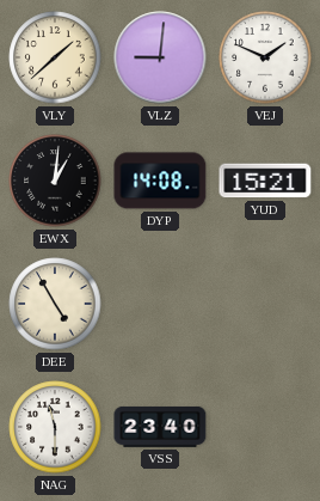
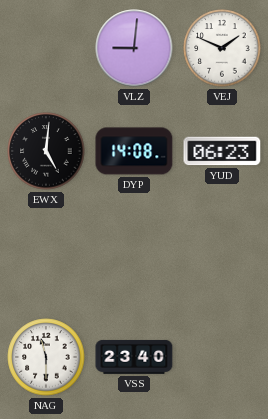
VLY: 1:38 -> none (55, 57)
EWX: 1:01 -> 5:01 (46, 151)
YUD: 15:21 -> 06:23 (222, 151)
DEE: 4:55 -> none (55, 304)
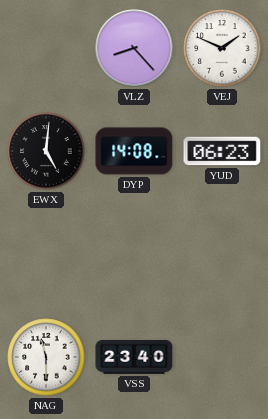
VLZ: 9:01 -> 8:23 (134, 48)
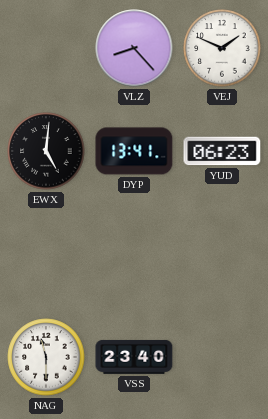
DYP: 14:08 -> 13:41 (134, 151)
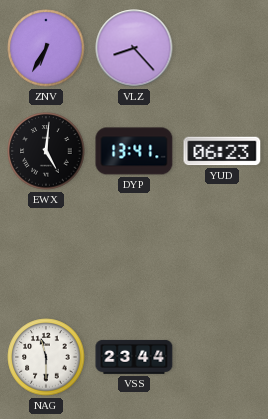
ZNV: none -> 6:35 (46, 48)
VEJ: 1:49 -> none (222, 48)
VSS: 23:40 -> 23:44 (134, 357)
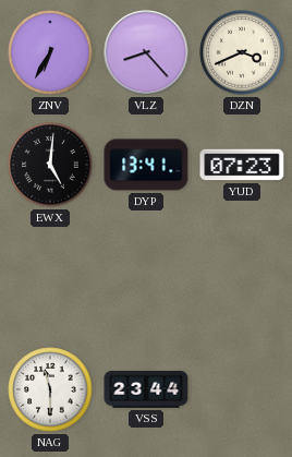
DZN: none -> 3:41 (242, 52)
YUD: 06:23 -> 07:23 (242, 165)
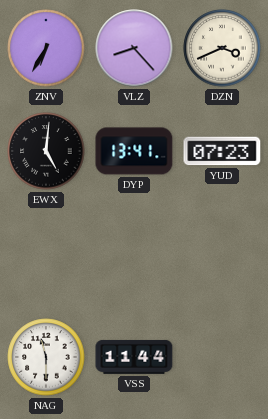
VSS: 23:44 -> 11:44 (134, 357)
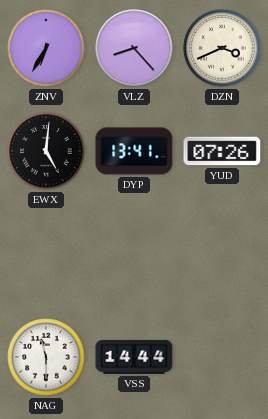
YUD: 07:23 -> 07:26 (222, 151)
VSS: 11:44 -> 14:44 (134, 357)
